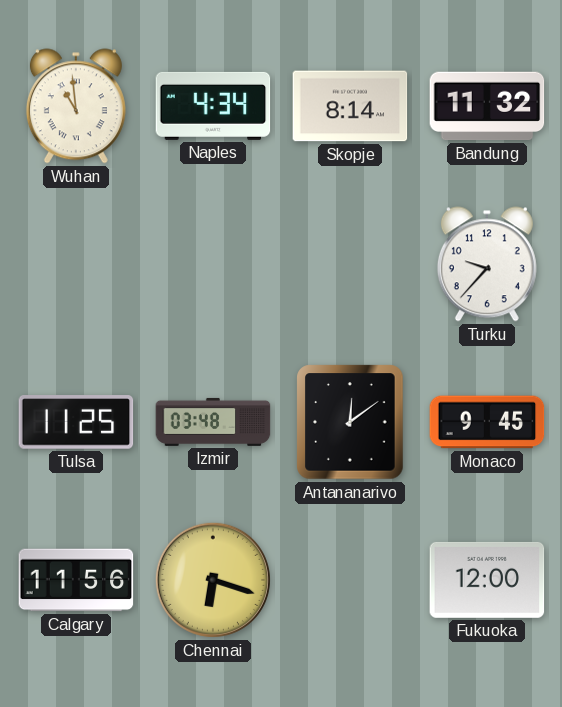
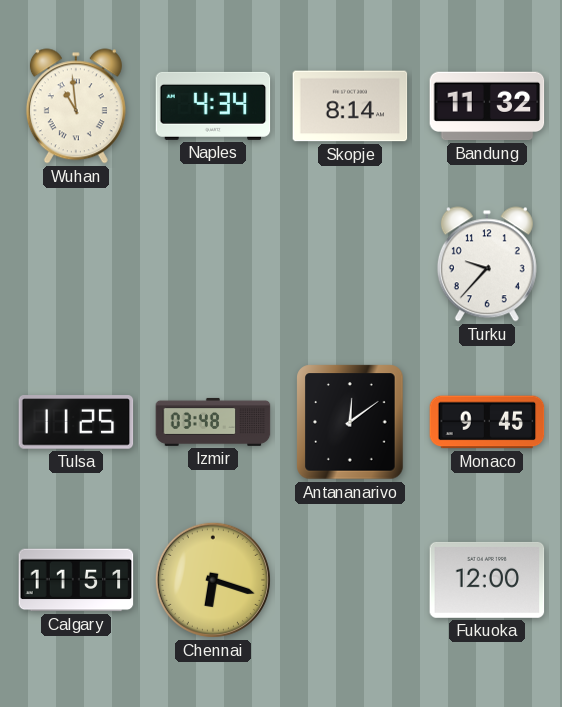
Calgary: 11:56 -> 11:51 (76, 580)
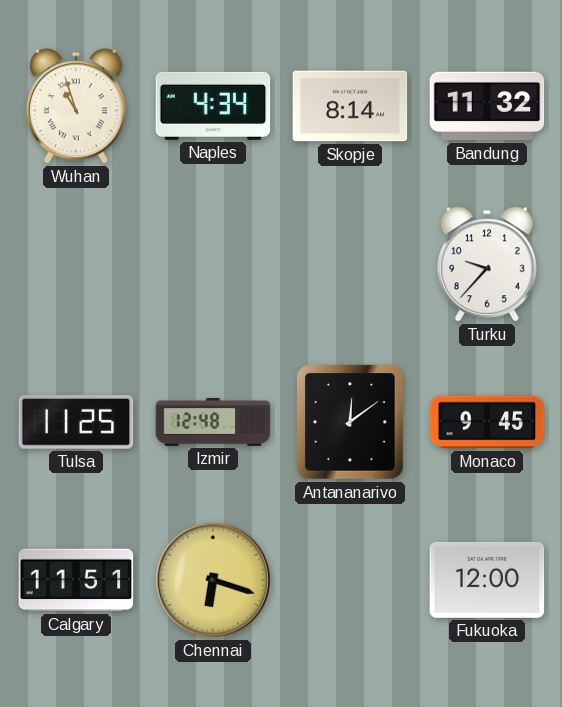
Wuhan: 10:59 -> 10:57 (76, 106)
Izmir: 03:48 -> 12:48 (213, 422)
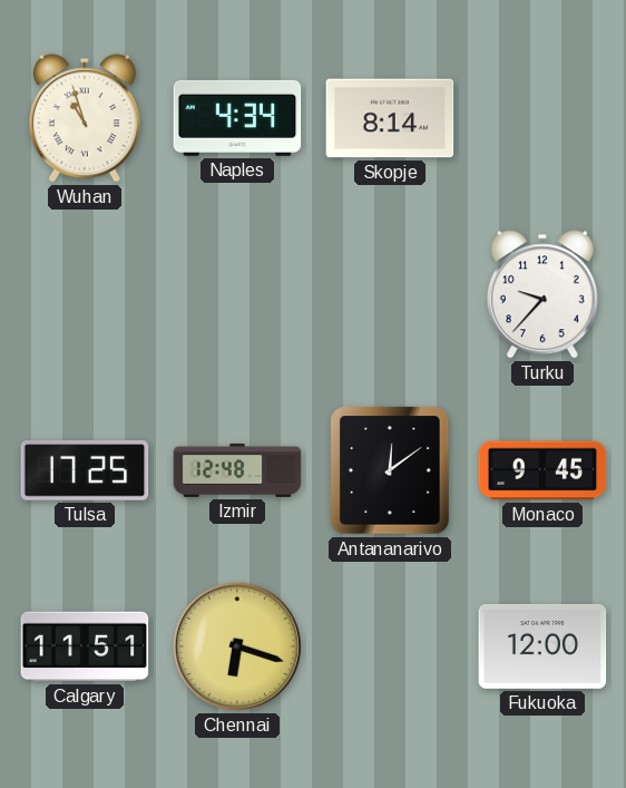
Bandung: 11:32 -> none (487, 106)
Tulsa: 11:25 -> 17:25 (85, 470)
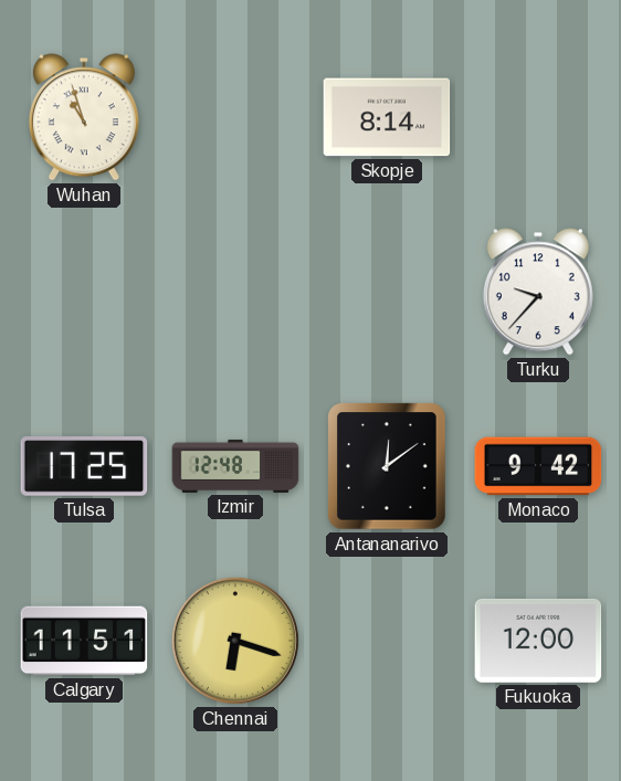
Naples: 4:34 -> none (237, 118)
Monaco: 9:45 -> 9:42 (538, 466)
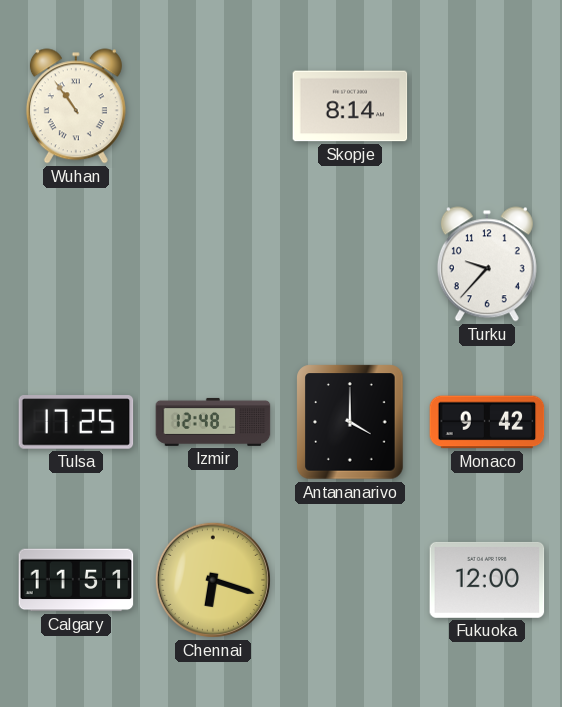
Wuhan: 10:57 -> 10:54 (76, 106)
Antananarivo: 12:09 -> 4:00 (350, 422)
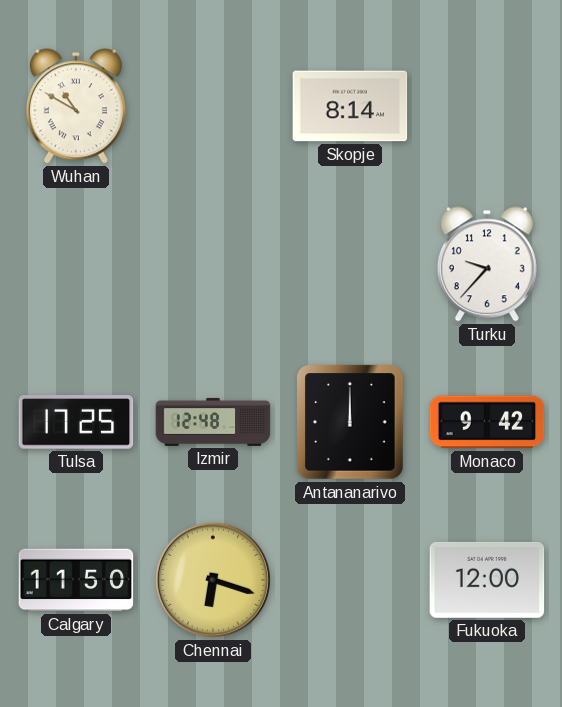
Wuhan: 10:54 -> 10:50 (76, 106)
Antananarivo: 4:00 -> 12:00 (350, 422)
Calgary: 11:51 -> 11:50 (76, 580)
